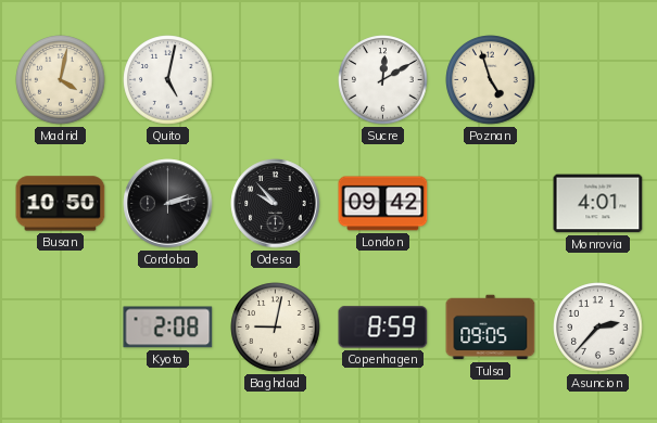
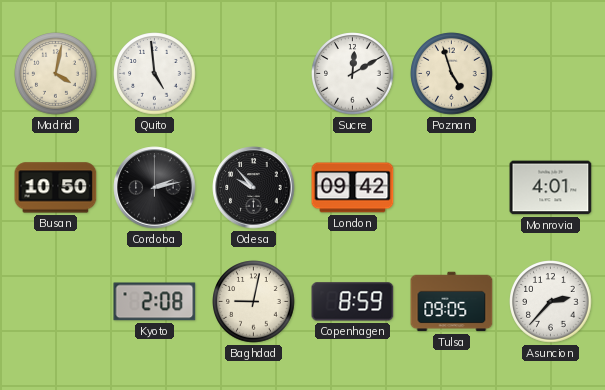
Quito: 5:02 -> 4:59 (155, 74)
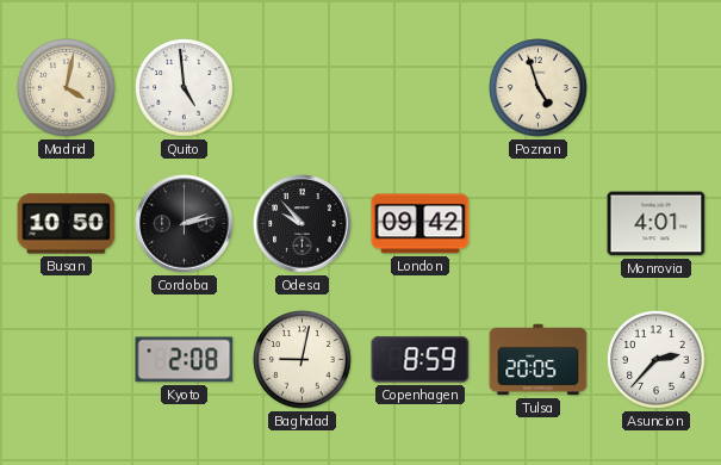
Sucre: 12:10 -> none (353, 74)
Tulsa: 09:05 -> 20:05 (539, 360)
